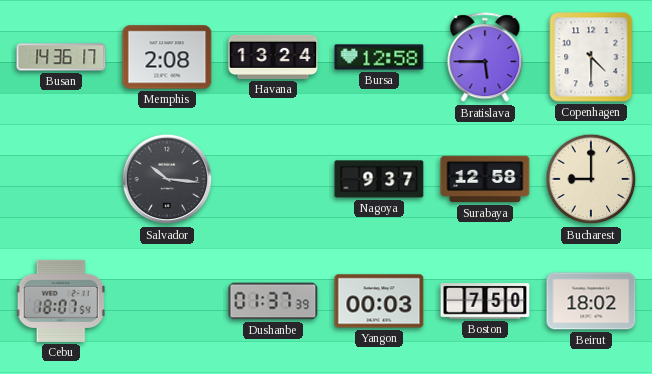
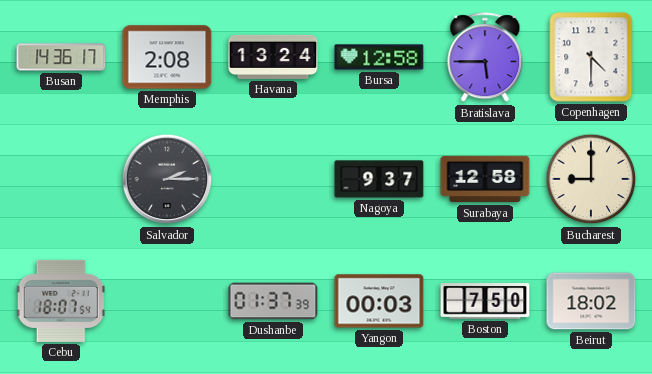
Salvador: 10:16 -> 2:15 (167, 179)
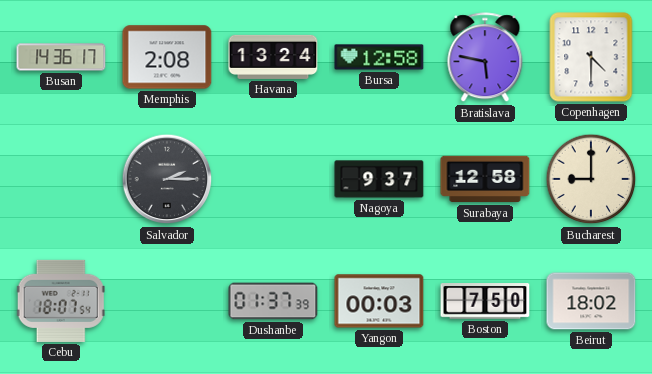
Bratislava: 5:45 -> 5:47 (485, 58)
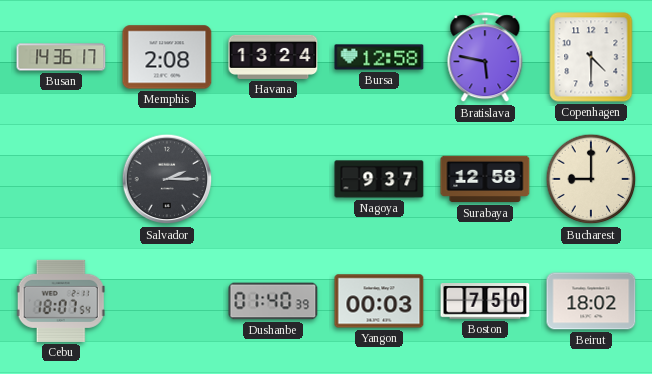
Dushanbe: 01:37 -> 01:40 (273, 301)
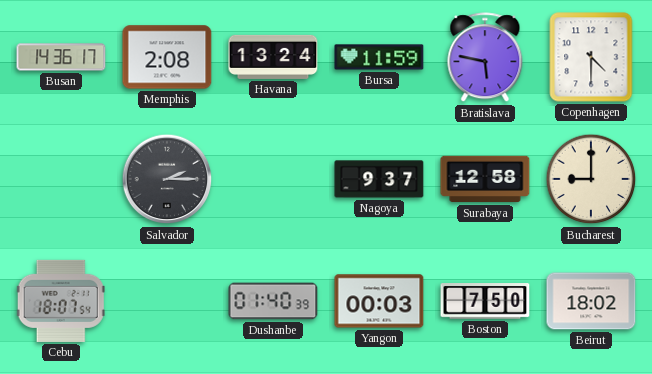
Bursa: 12:58 -> 11:59 (379, 57)
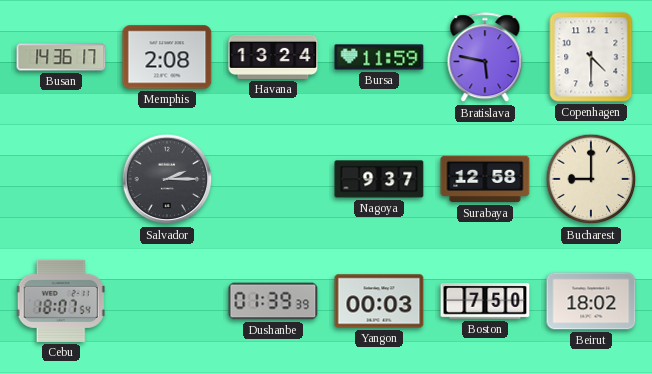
Dushanbe: 01:40 -> 01:39 (273, 301)
